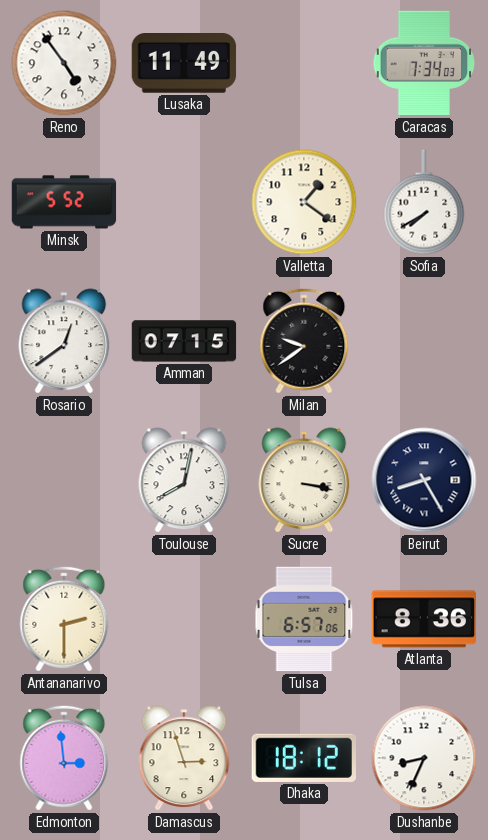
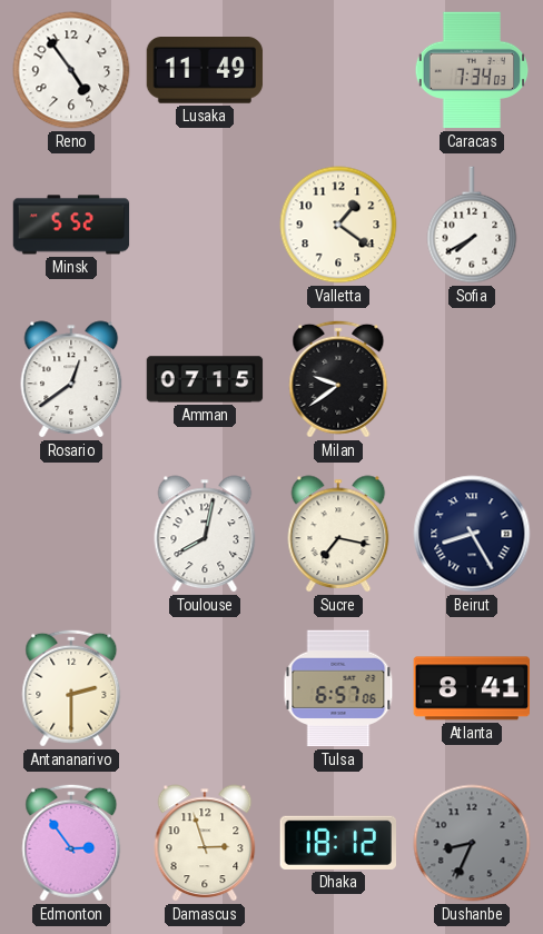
Sucre: 3:17 -> 7:17 (338, 534)
Atlanta: 8:36 -> 8:41 (472, 688)
Edmonton: 2:59 -> 2:54 (71, 843)
Dushanbe dial: white -> grey (472, 843)
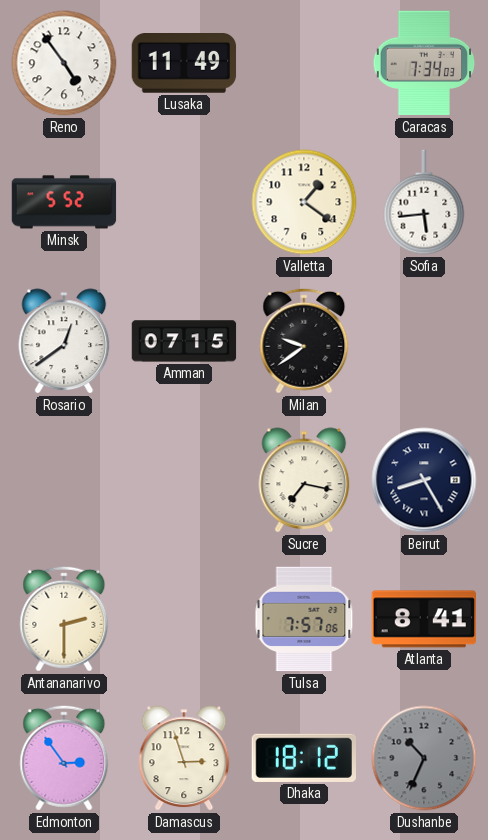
Sofia: 7:40 -> 5:44 (424, 202)
Toulouse: 8:02 -> none (205, 534)
Tulsa: 6:57 -> 7:57 (304, 619)
Dushanbe: 8:34 -> 10:34 (424, 758)
